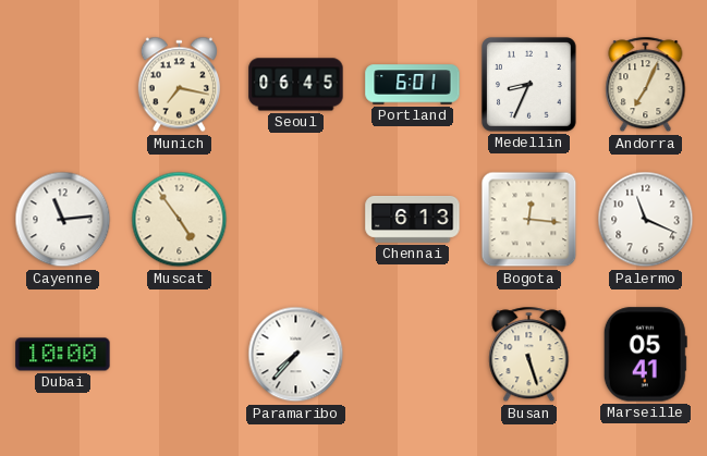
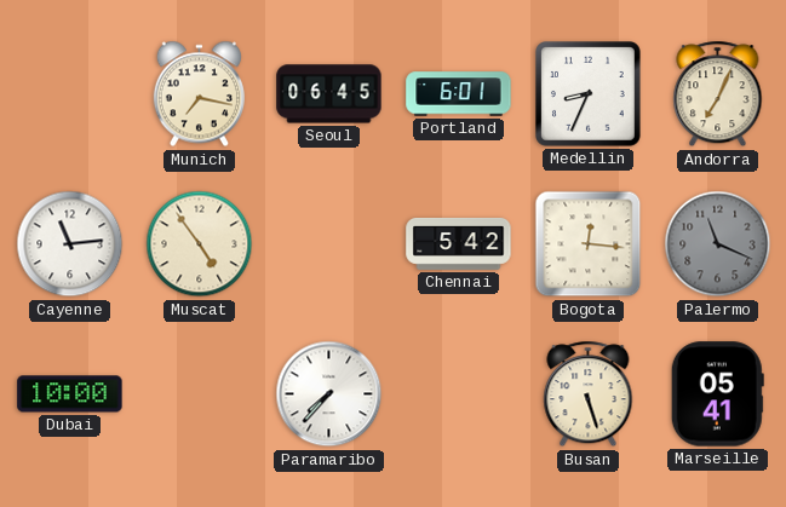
Chennai: 6:13 -> 5:42 (459, 244)
Palermo dial: white -> grey (718, 244)
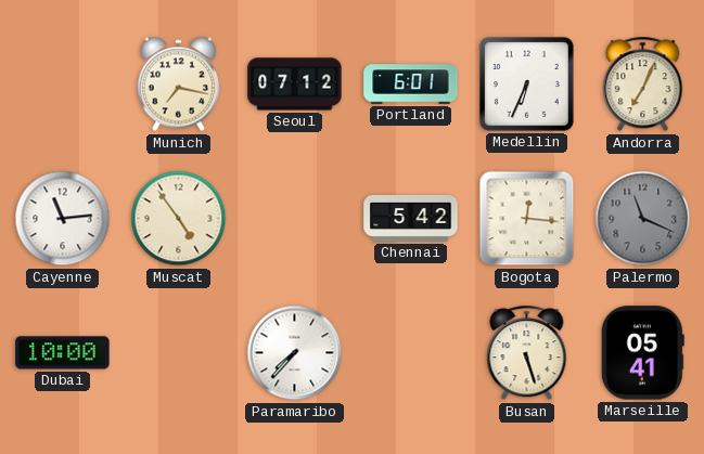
Seoul: 06:45 -> 07:12 (295, 85)
Medellin: 8:34 -> 6:34 (527, 85)
